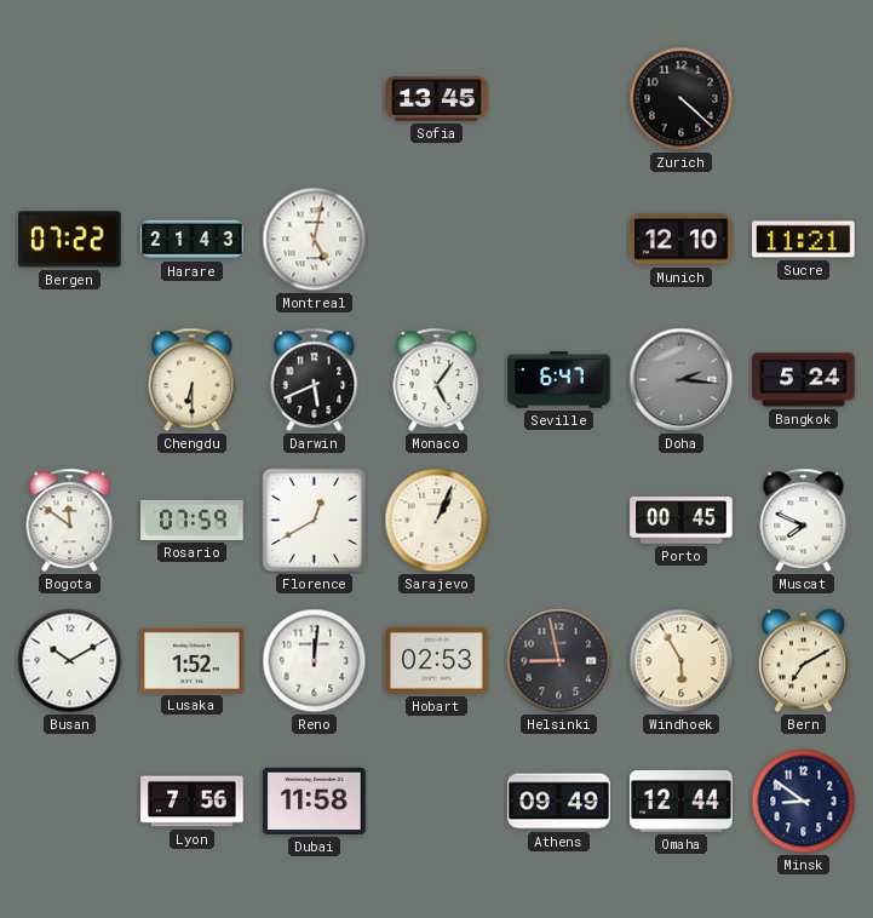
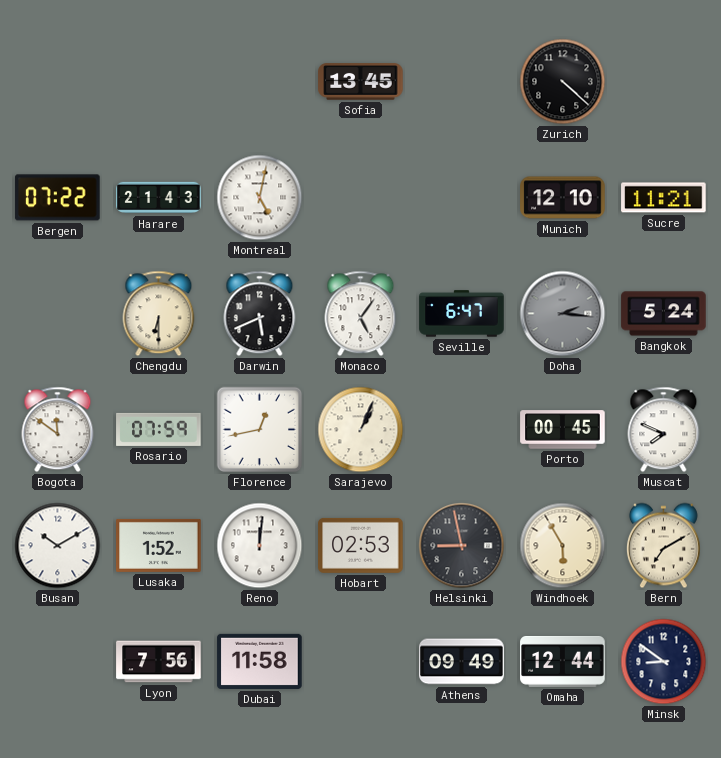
Florence: 12:40 -> 12:43 (260, 430)
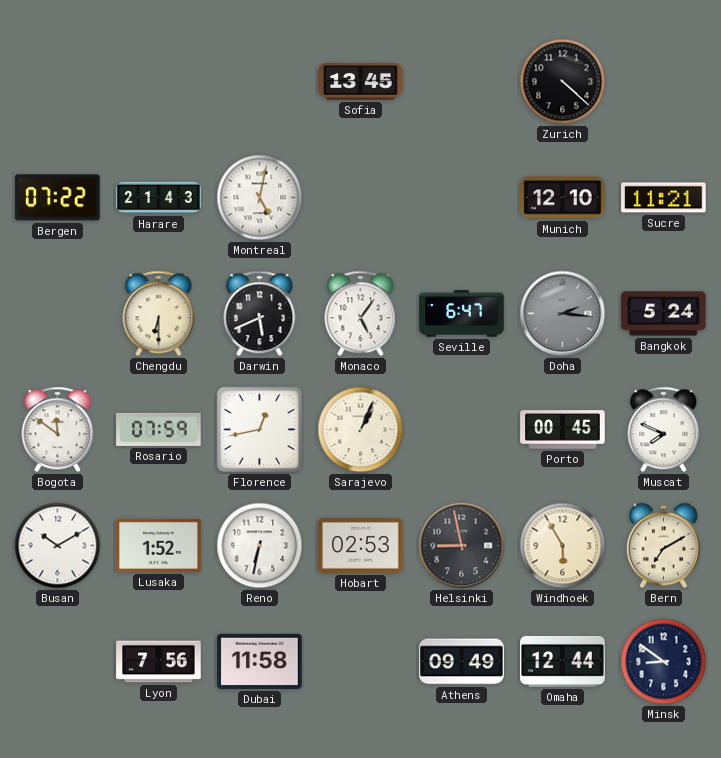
Reno: 12:01 -> 6:32 (260, 546)
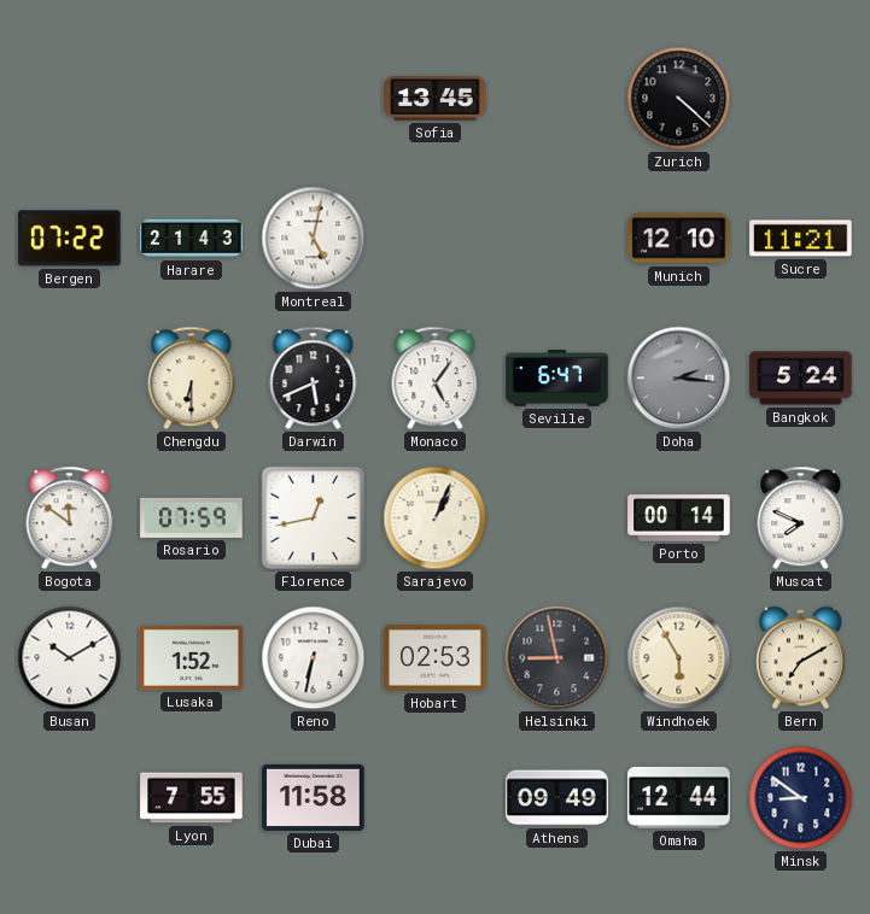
Porto: 00:45 -> 00:14 (679, 518)
Lyon: 7:56 -> 7:55 (192, 798)
